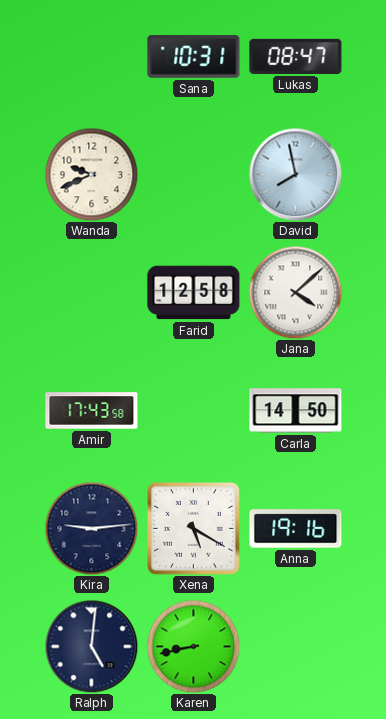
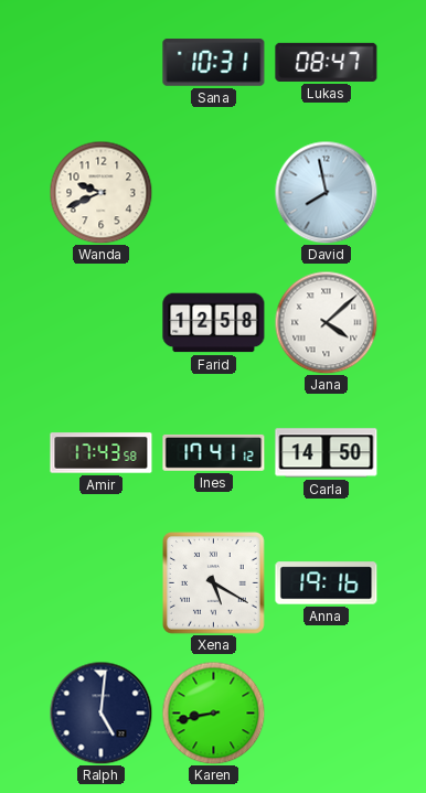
Ines: none -> 17:41 (214, 452)
Kira: 9:14 -> none (91, 528)
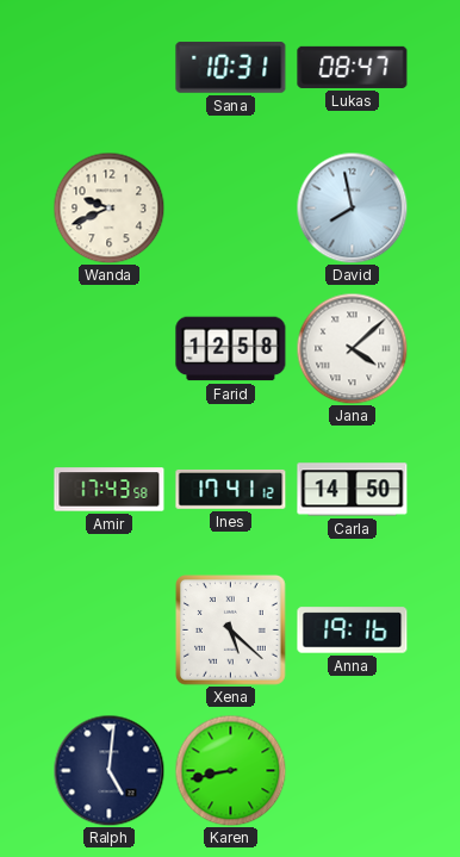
Xena: 5:20 -> 5:22 (231, 631)
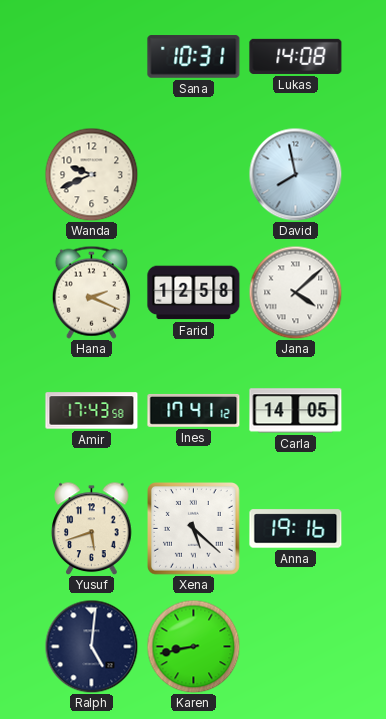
Lukas: 08:47 -> 14:08 (296, 56)
Hana: none -> 2:19 (91, 292)
Carla: 14:50 -> 14:05 (296, 411)
Yusuf: none -> 5:42 (92, 528)
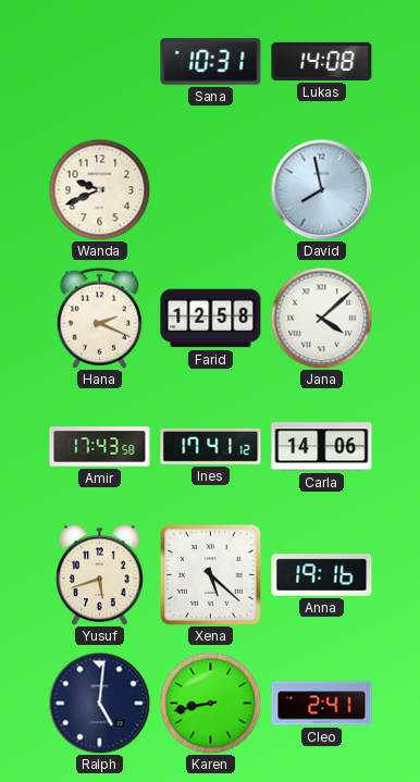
Carla: 14:05 -> 14:06 (322, 447)
Cleo: none -> 2:41 (322, 704)
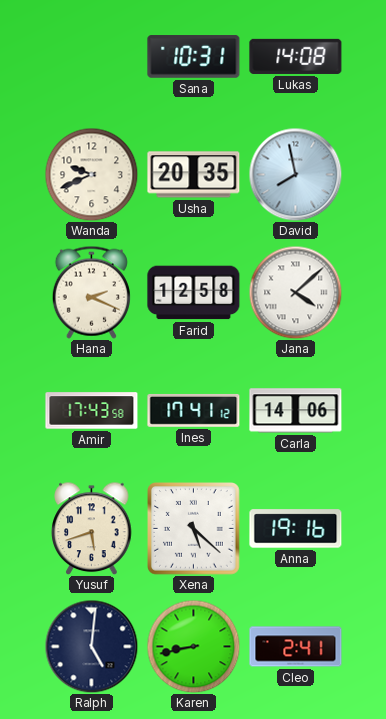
Usha: none -> 20:35 (194, 175)
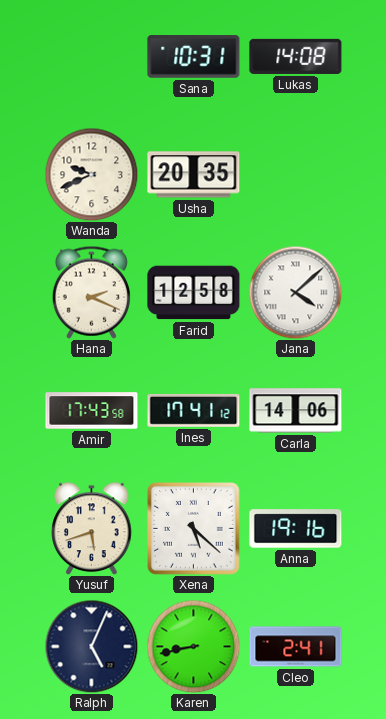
David: 7:58 -> none (295, 174)
Ralph: 5:01 -> 5:04 (91, 646)
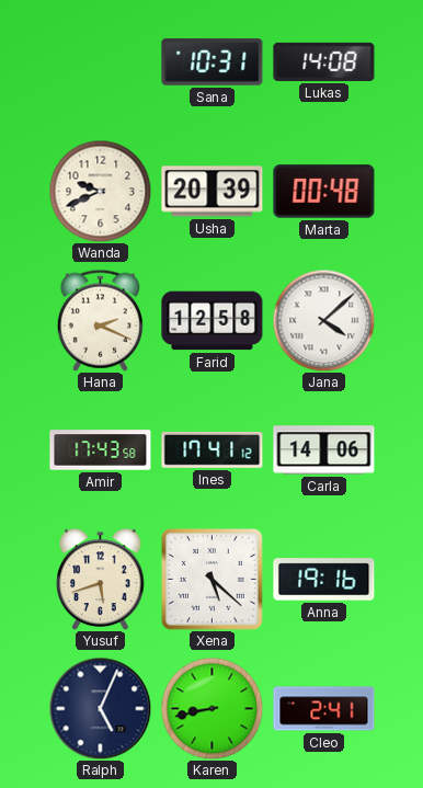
Usha: 20:35 -> 20:39 (213, 192)
Marta: none -> 00:48 (324, 192)
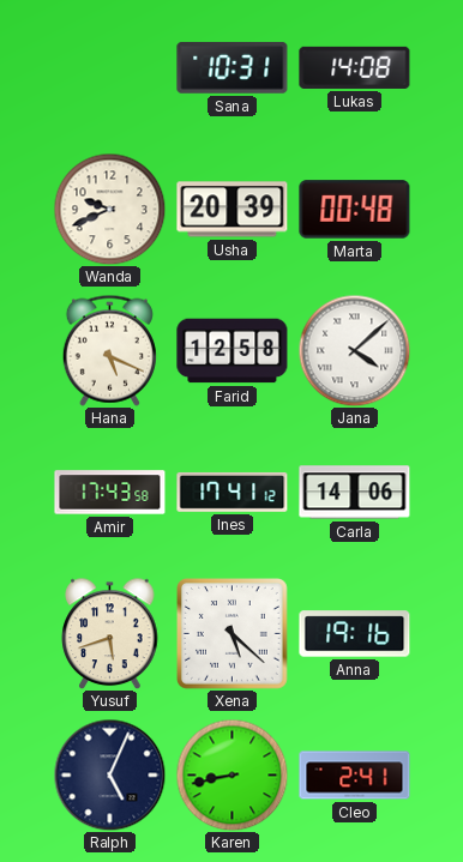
Hana: 2:19 -> 5:19 (109, 350)
